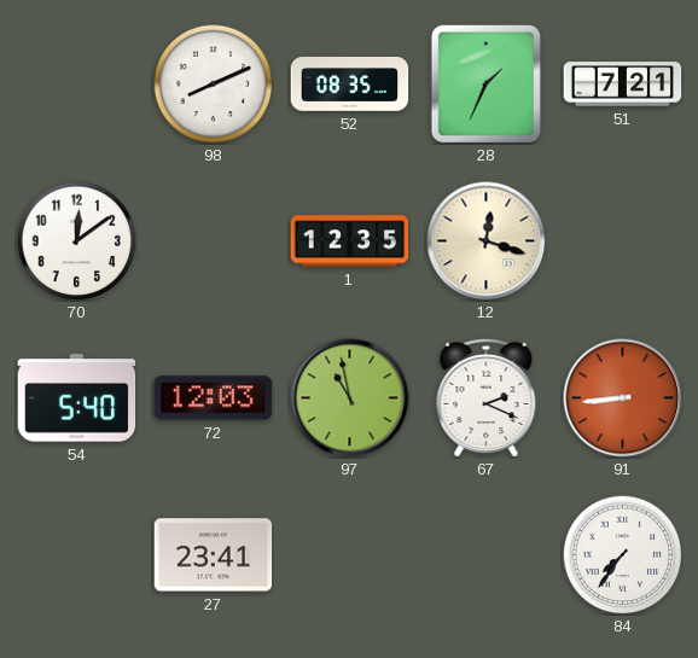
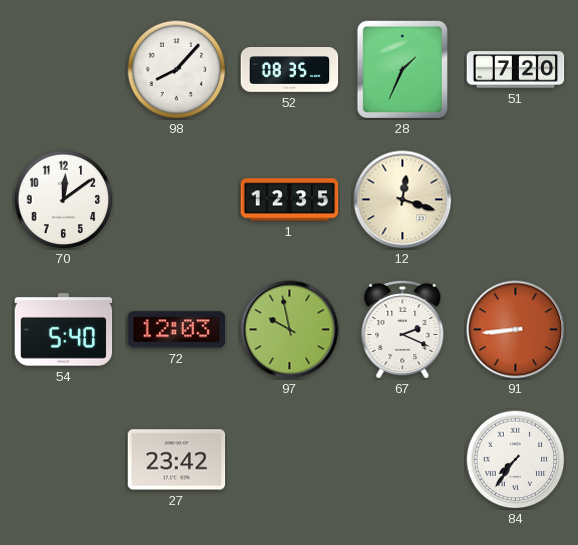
98: 8:11 -> 8:07 (177, 70)
51: 7:21 -> 7:20 (516, 70)
97: 10:58 -> 9:58 (290, 330)
27: 23:41 -> 23:42 (177, 460)
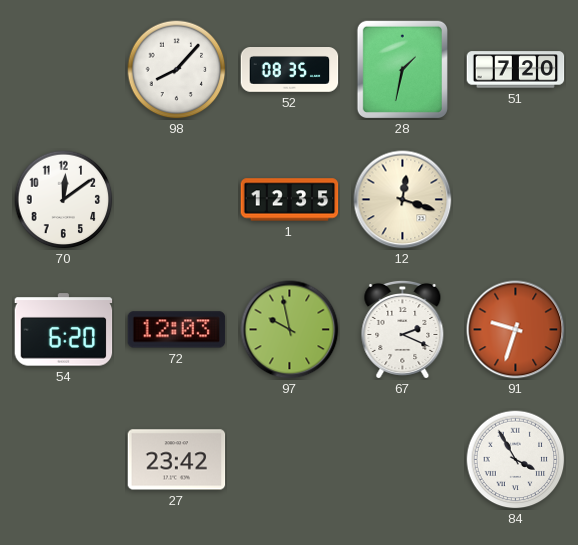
28: 1:34 -> 1:32 (402, 69)
54: 5:40 -> 6:20 (64, 330)
91: 8:44 -> 9:33 (516, 330)
84: 7:36 -> 3:55 (516, 460)
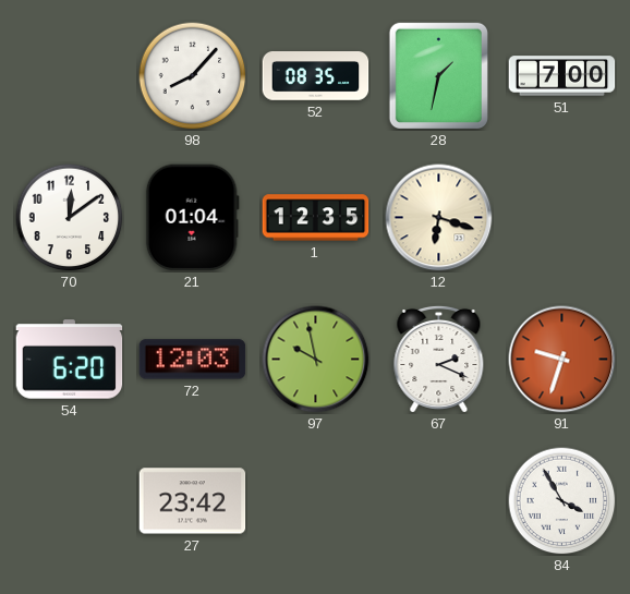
51: 7:20 -> 7:00 (562, 76)
21: none -> 01:04 (192, 218)
12: 12:18 -> 6:18 (439, 218)
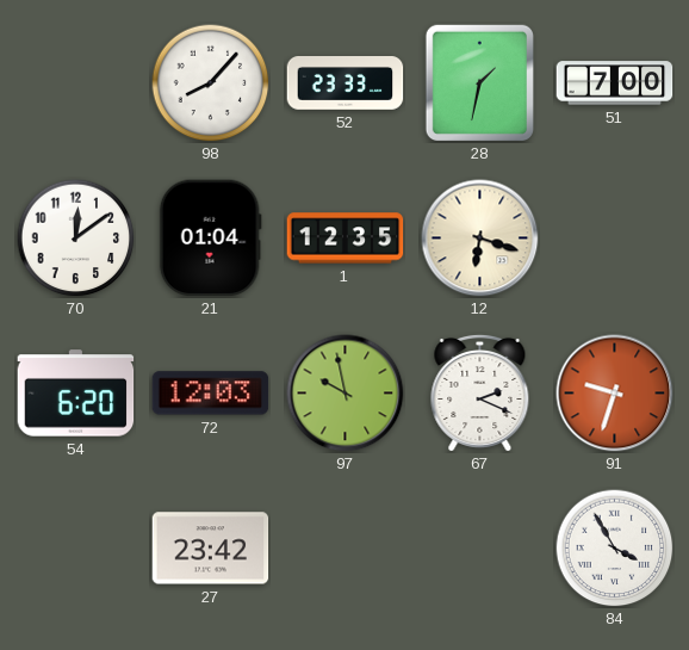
52: 08:35 -> 23:33 (346, 83)
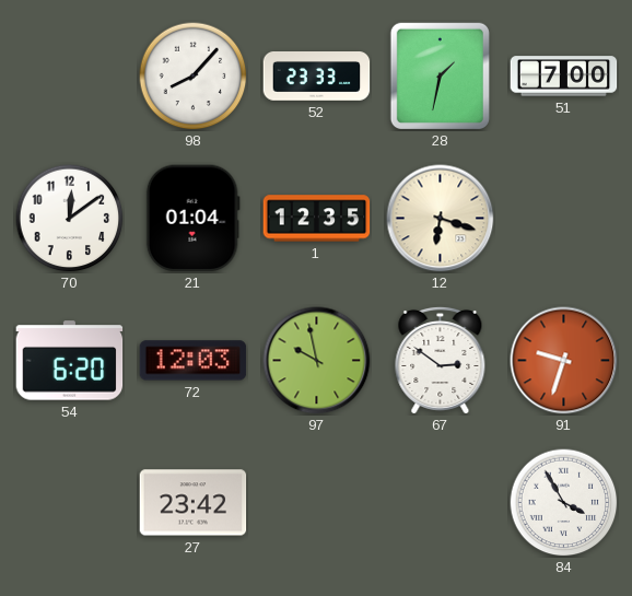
67: 2:19 -> 2:51 (441, 360)
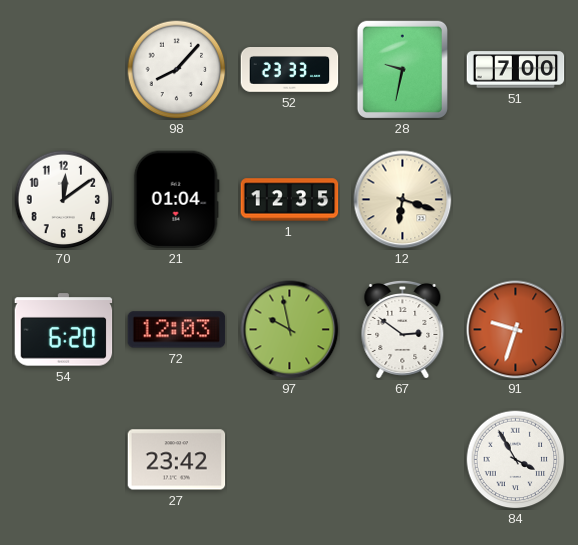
28: 1:32 -> 9:32 (402, 69)
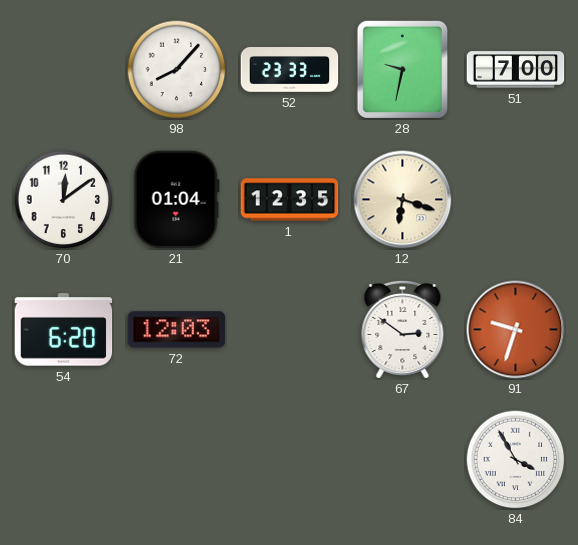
97: 9:58 -> none (290, 330)
27: 23:42 -> none (177, 460)
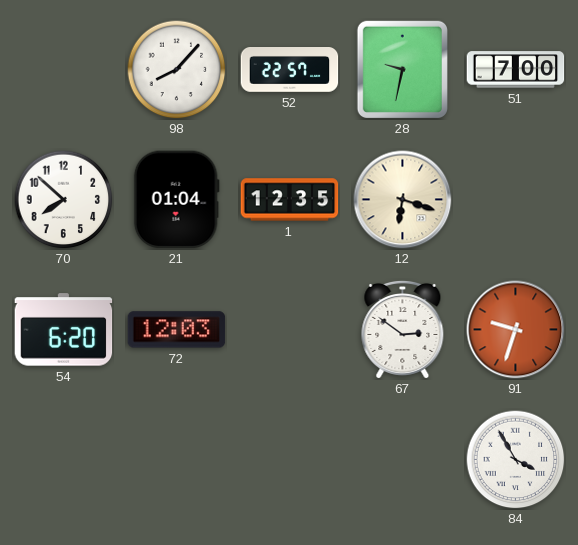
52: 23:33 -> 22:57 (290, 70)
70: 12:09 -> 7:52 (64, 200)
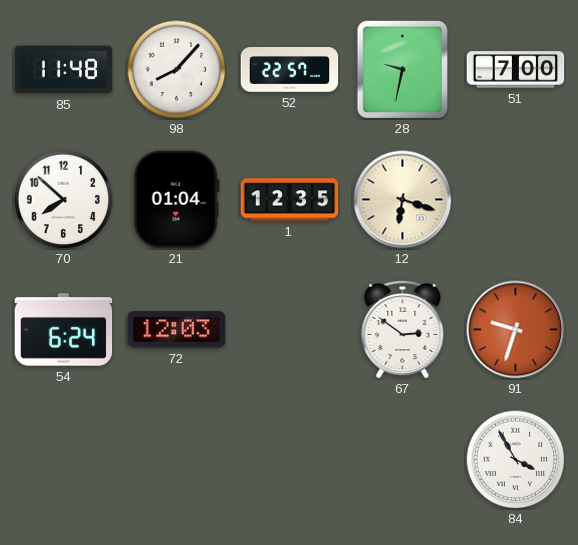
85: none -> 11:48 (64, 70)
54: 6:20 -> 6:24 (64, 330)
